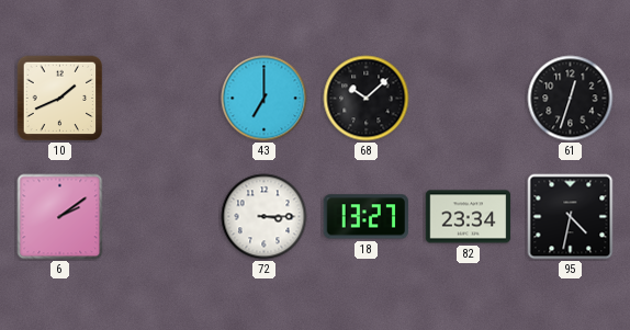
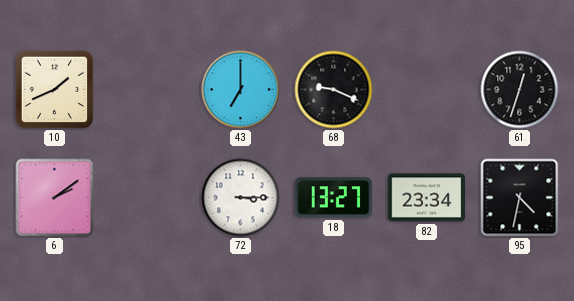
68: 10:08 -> 9:19 (334, 90)
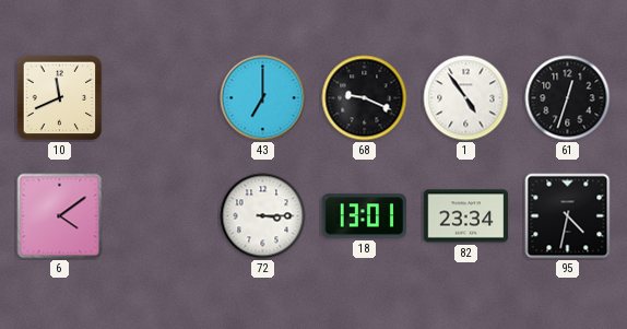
10: 1:41 -> 11:41 (60, 98)
1: none -> 4:54 (466, 98)
6: 2:09 -> 4:09 (60, 216)
18: 13:27 -> 13:01 (365, 216)
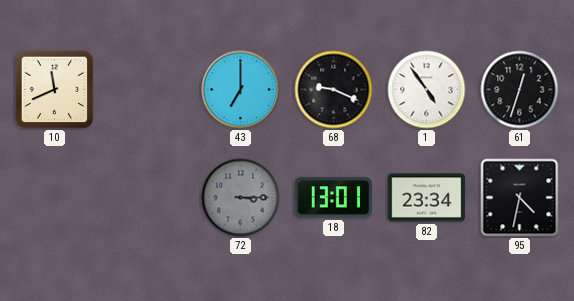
6: 4:09 -> none (60, 216)
72 dial: white -> grey (241, 198)
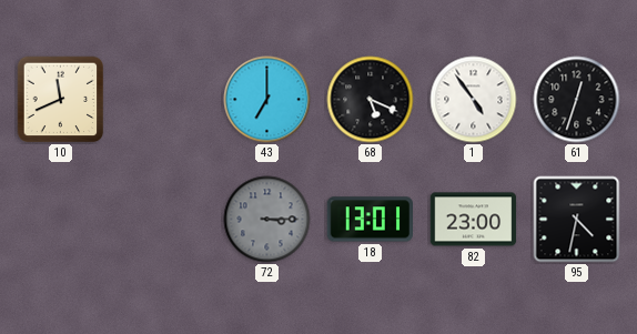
68: 9:19 -> 5:19 (371, 100)
82: 23:34 -> 23:00 (474, 220)
